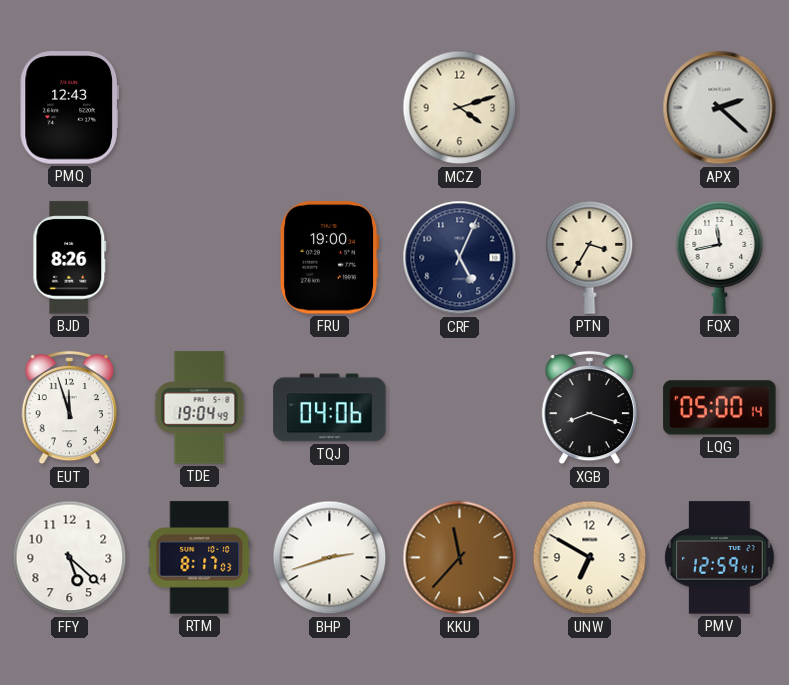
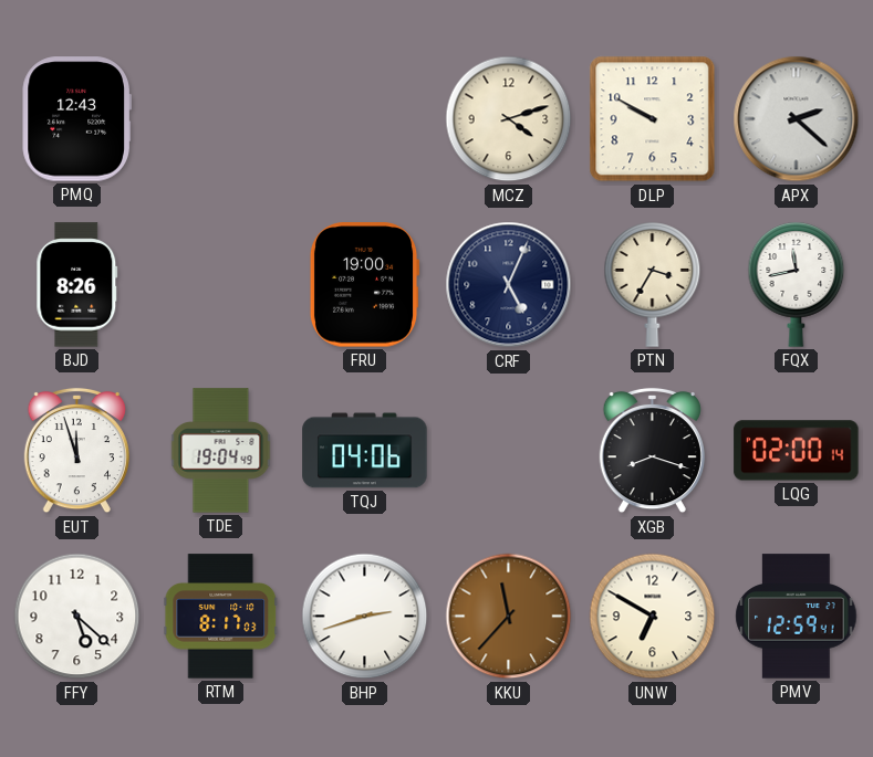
DLP: none -> 9:50 (653, 119)
LQG: 05:00 -> 02:00 (797, 451)
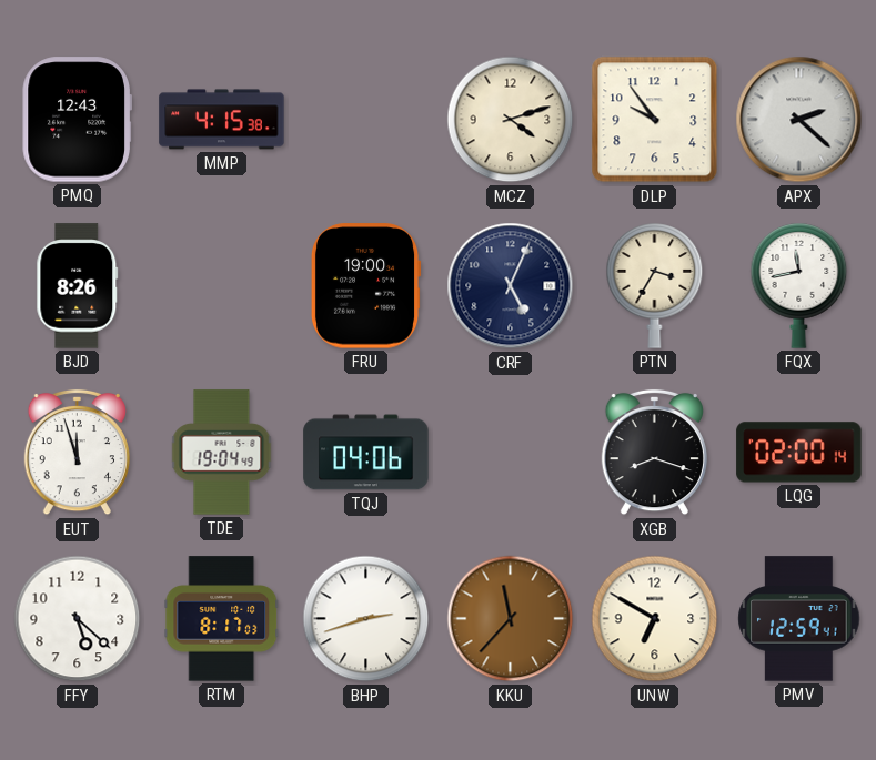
MMP: none -> 4:15 (222, 120)
DLP: 9:50 -> 9:54 (655, 120)
